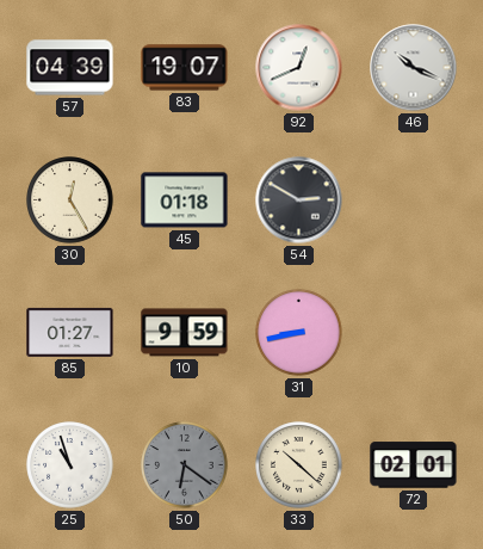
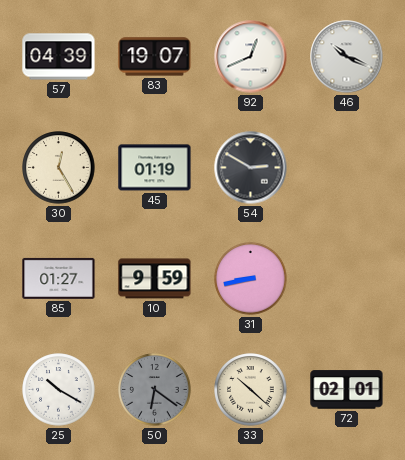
45: 01:18 -> 01:19 (155, 168)
25: 10:57 -> 10:20 (59, 390)
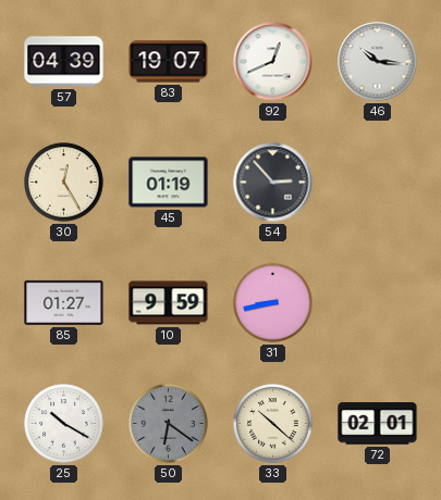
46: 10:19 -> 10:16 (378, 62)
54: 2:50 -> 2:53 (273, 183)
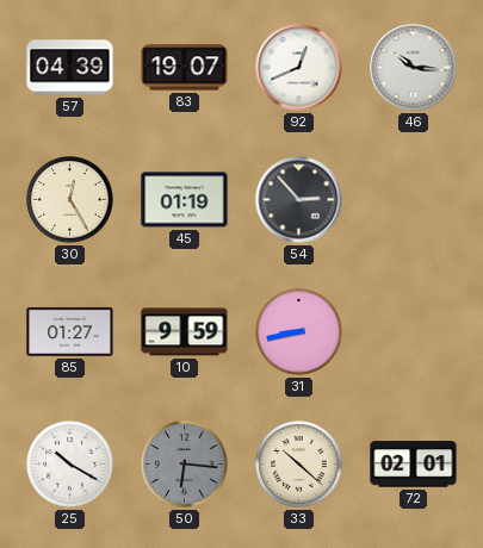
50: 6:21 -> 6:16 (185, 465)
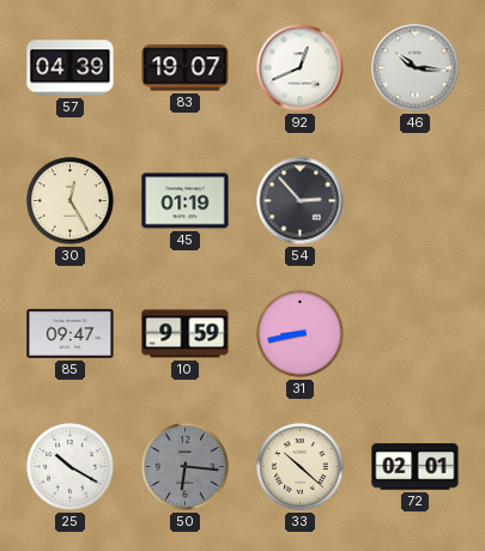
85: 01:27 -> 09:47 (71, 333)
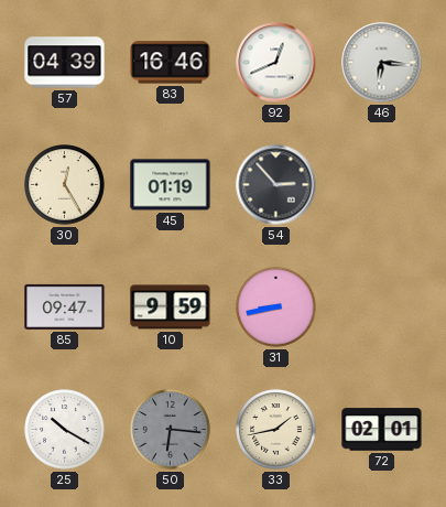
83: 19:07 -> 16:46 (171, 63)
46: 10:16 -> 6:16 (382, 63)
33: 10:22 -> 1:43 (276, 430)
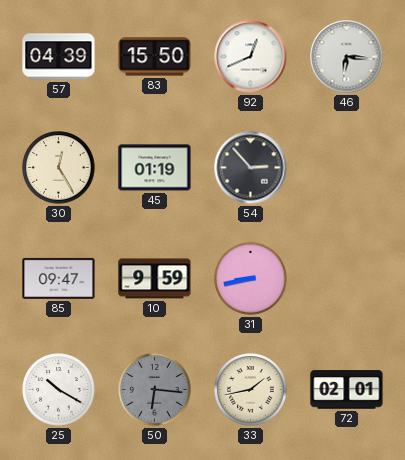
83: 16:46 -> 15:50 (155, 57)
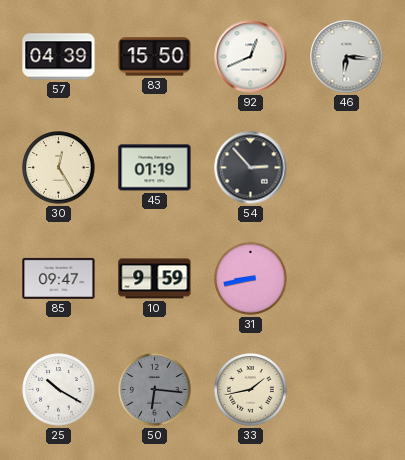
72: 02:01 -> none (347, 390)
